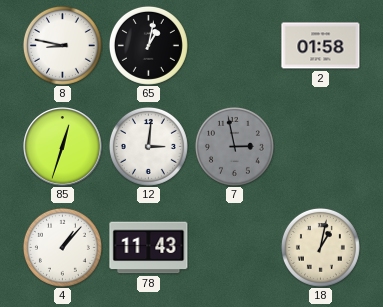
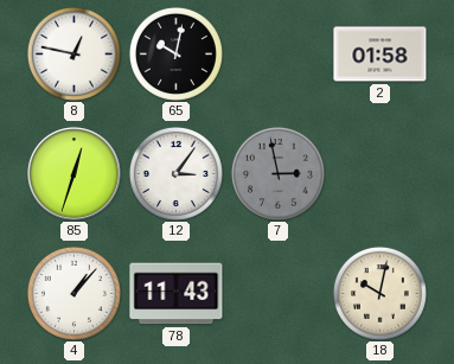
8: 8:47 -> 12:47 (73, 53)
65: 1:02 -> 10:02 (175, 53)
12: 3:01 -> 3:06 (175, 173)
18: 1:02 -> 10:02 (379, 293)
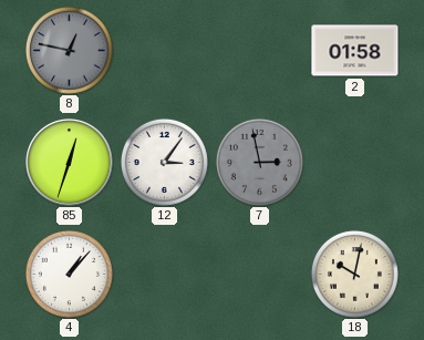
8 dial: white -> grey (69, 50)
65: 10:02 -> none (175, 53)
78: 11:43 -> none (177, 294)
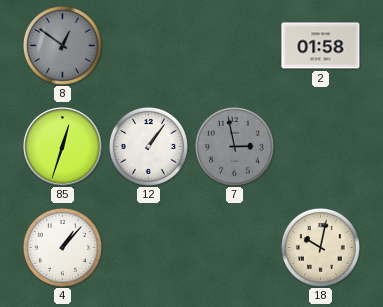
8: 12:47 -> 12:51 (62, 45)
12: 3:06 -> 1:06 (148, 146)
